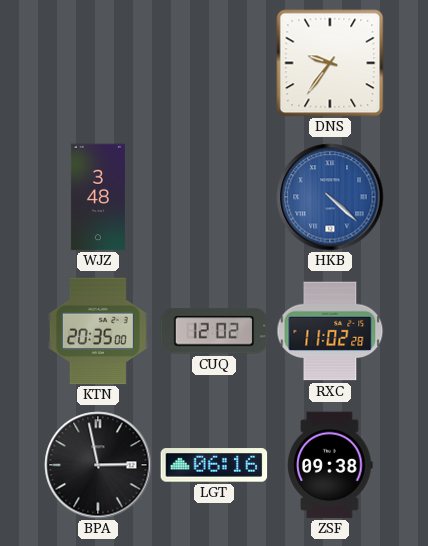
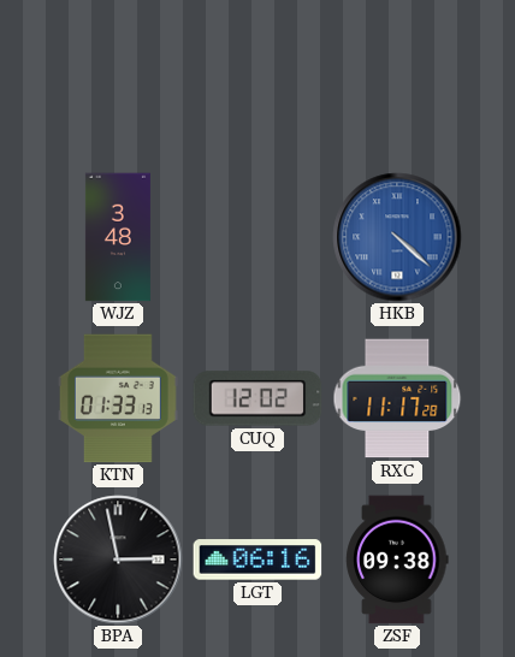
DNS: 9:36 -> none (330, 63)
KTN: 20:35 -> 01:33 (118, 398)
RXC: 11:02 -> 11:17 (397, 398)
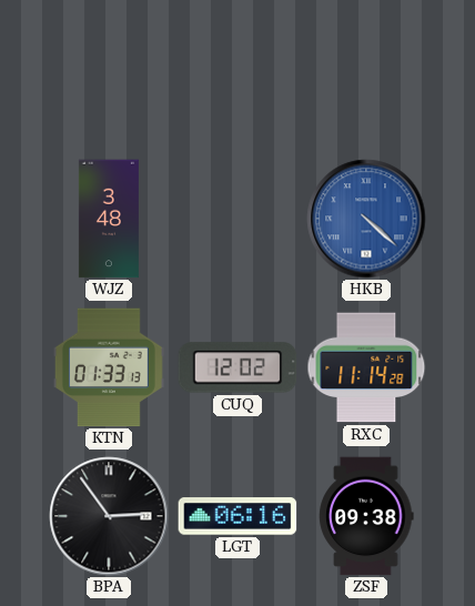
RXC: 11:17 -> 11:14 (366, 367)
BPA: 2:58 -> 2:54 (109, 516)
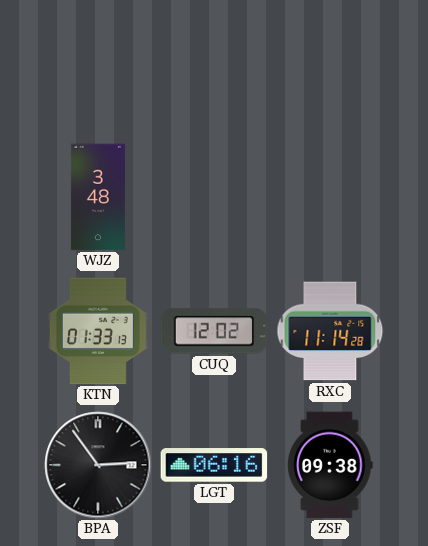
HKB: 4:22 -> none (366, 219)
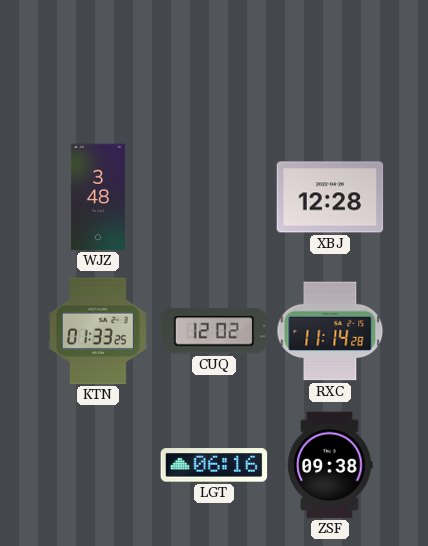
XBJ: none -> 12:28 (330, 197)
KTN: 01:33:13 -> 01:33:25 (98, 331)
BPA: 2:54 -> none (98, 465)
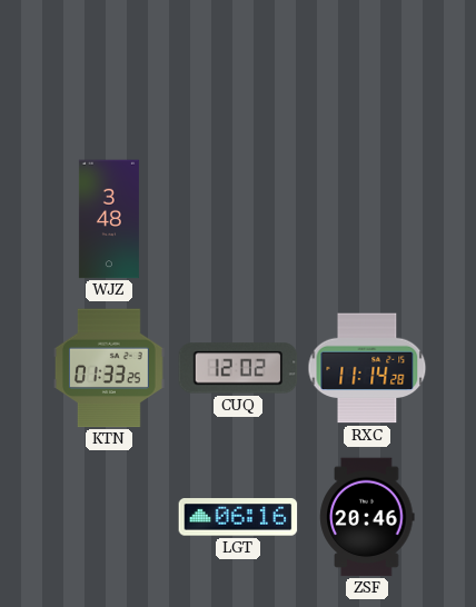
XBJ: 12:28 -> none (330, 197)
ZSF: 09:38 -> 20:46 (367, 517)
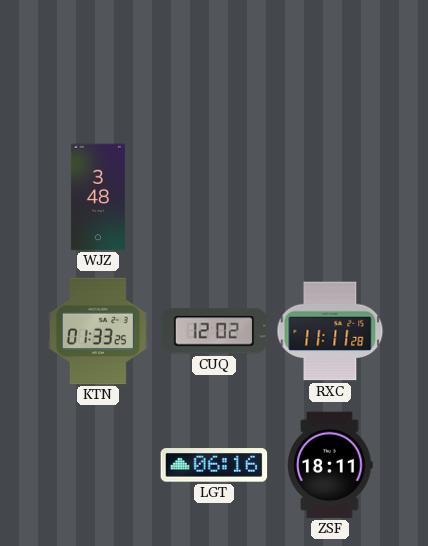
RXC: 11:14 -> 11:11 (330, 331)
ZSF: 20:46 -> 18:11 (330, 465)
